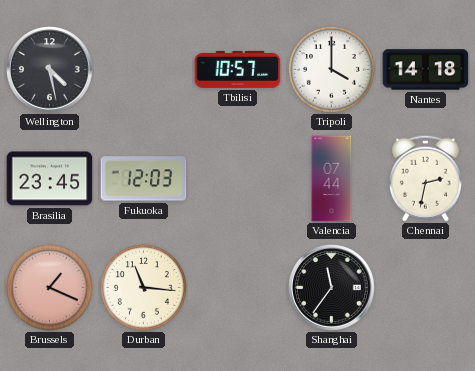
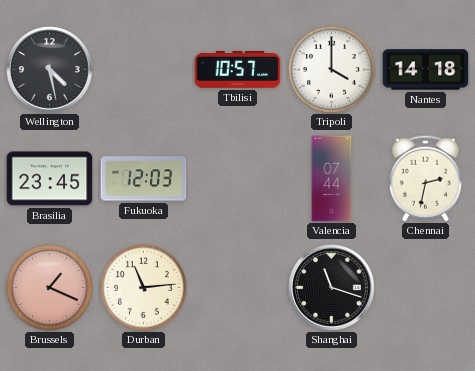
Durban: 11:16 -> 11:14 (144, 288)
Shanghai: 11:36 -> 11:18 (332, 288)
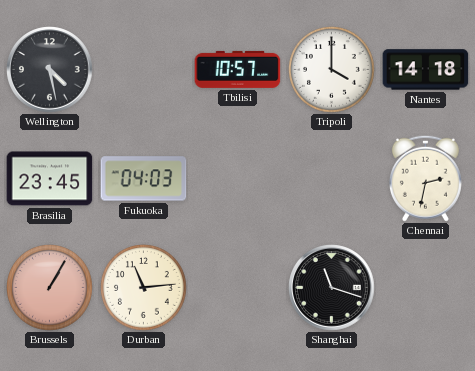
Fukuoka: 12:03 -> 04:03 (144, 179)
Valencia: 07:44 -> none (332, 179)
Brussels: 1:19 -> 1:05 (50, 288)
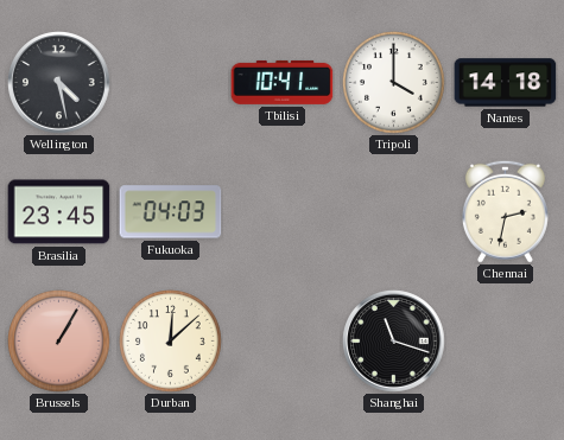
Tbilisi: 10:57 -> 10:41 (283, 82)
Durban: 11:14 -> 12:08 (171, 342)
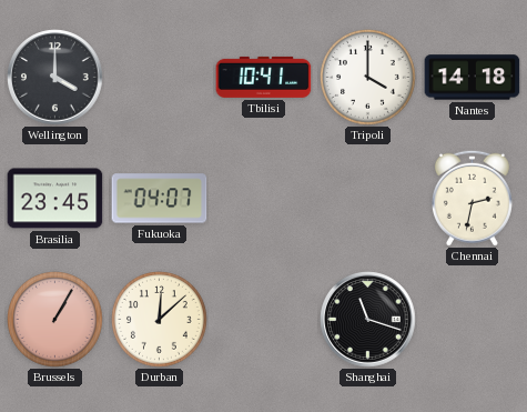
Wellington: 4:28 -> 4:00 (55, 78)
Fukuoka: 04:03 -> 04:07 (160, 199)
